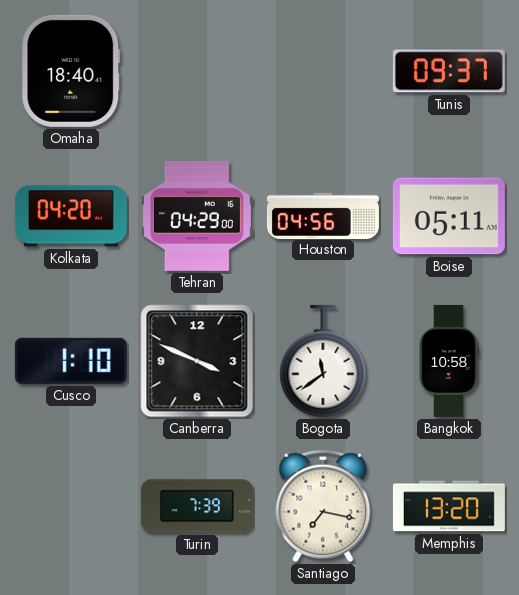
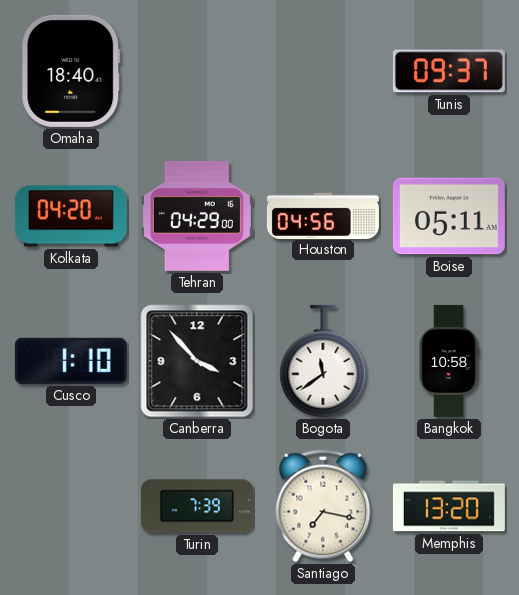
Canberra: 3:49 -> 3:53 (197, 361)
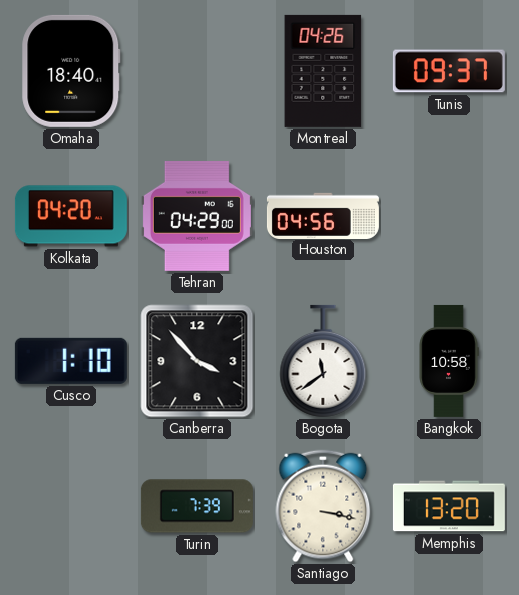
Montreal: none -> 04:26 (323, 71)
Boise: 05:11 -> none (449, 216)
Santiago: 7:17 -> 3:17 (323, 506)
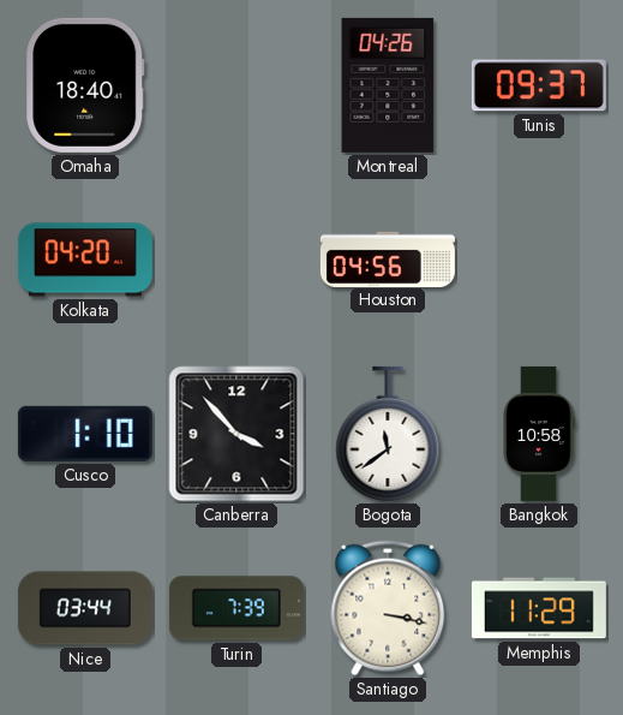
Tehran: 04:29 -> none (197, 216)
Nice: none -> 03:44 (85, 608)
Memphis: 13:20 -> 11:29 (539, 608)
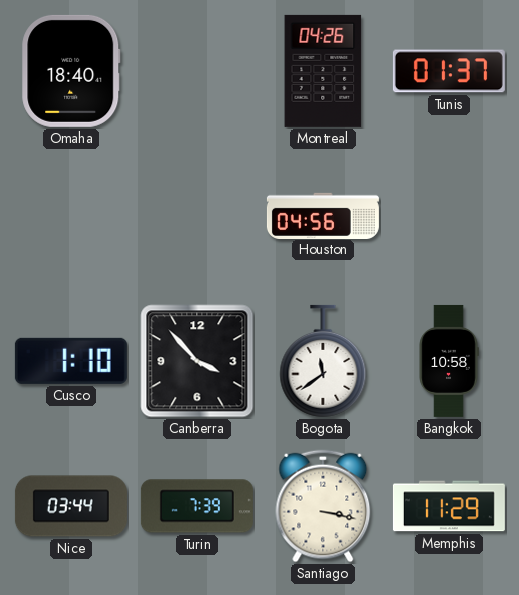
Tunis: 09:37 -> 01:37 (449, 71)
Kolkata: 04:20 -> none (85, 260)
